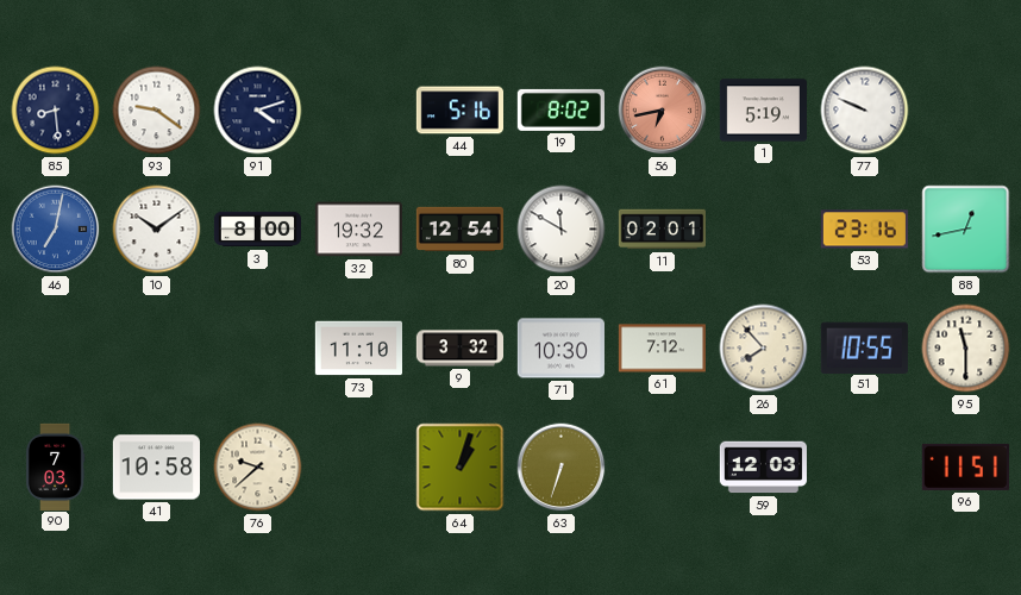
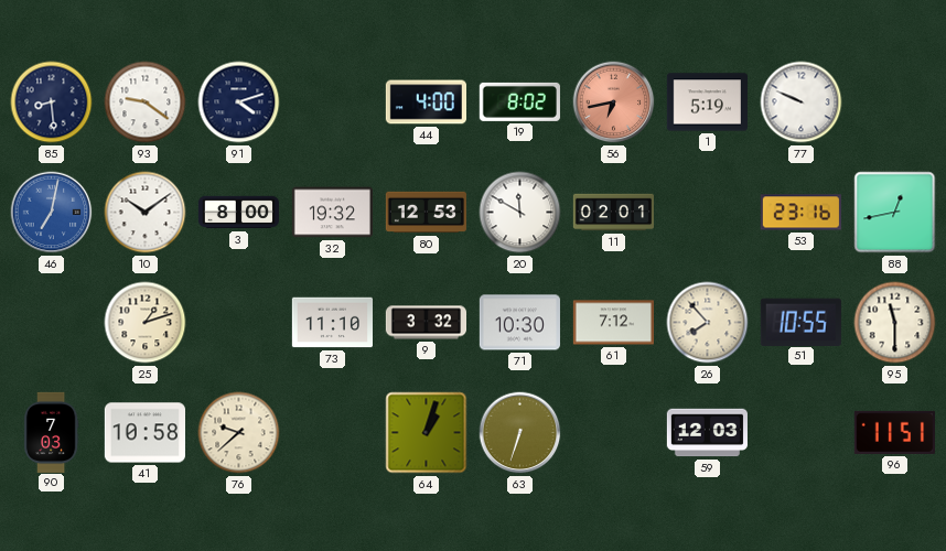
44: 5:16 -> 4:00 (426, 102)
80: 12:54 -> 12:53 (426, 213)
25: none -> 1:12 (146, 323)
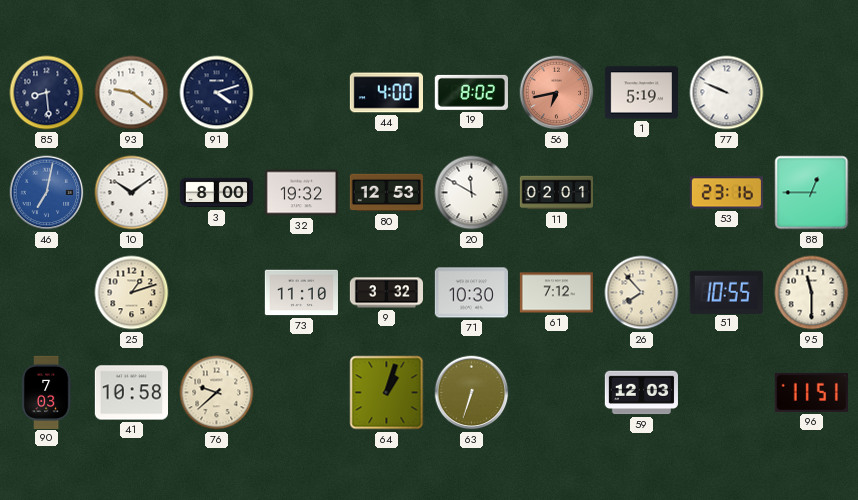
88: 12:43 -> 12:45 (812, 193)
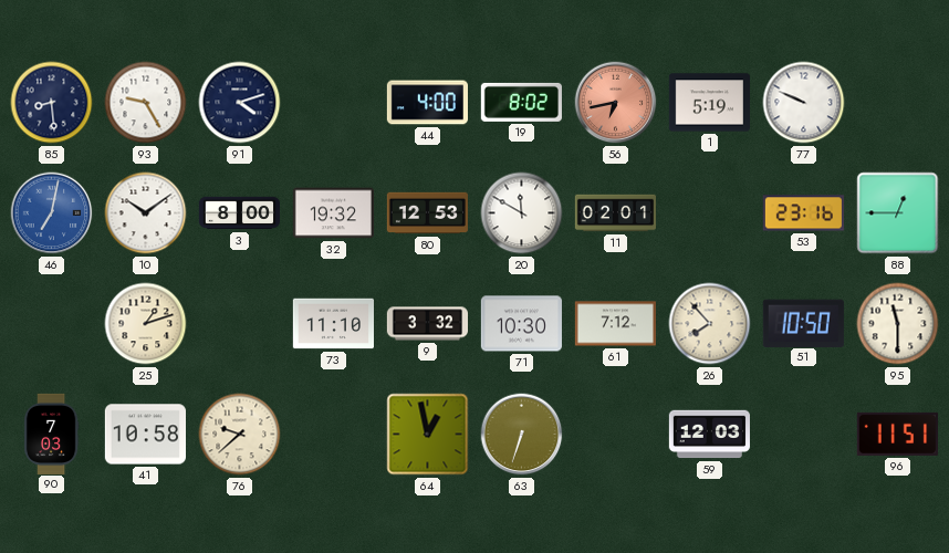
93: 9:21 -> 9:25 (146, 103)
51: 10:55 -> 10:50 (803, 323)
64: 1:03 -> 12:58 (428, 435)
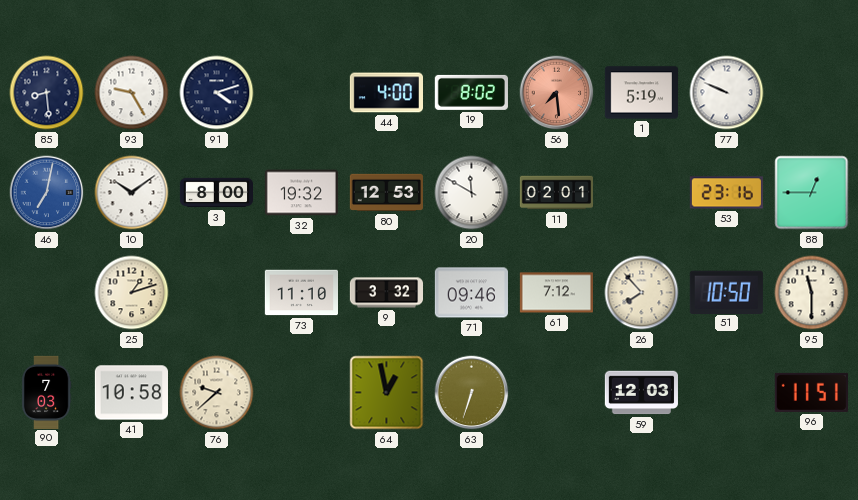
56: 6:43 -> 7:29 (557, 93)
71: 10:30 -> 09:46 (471, 293)
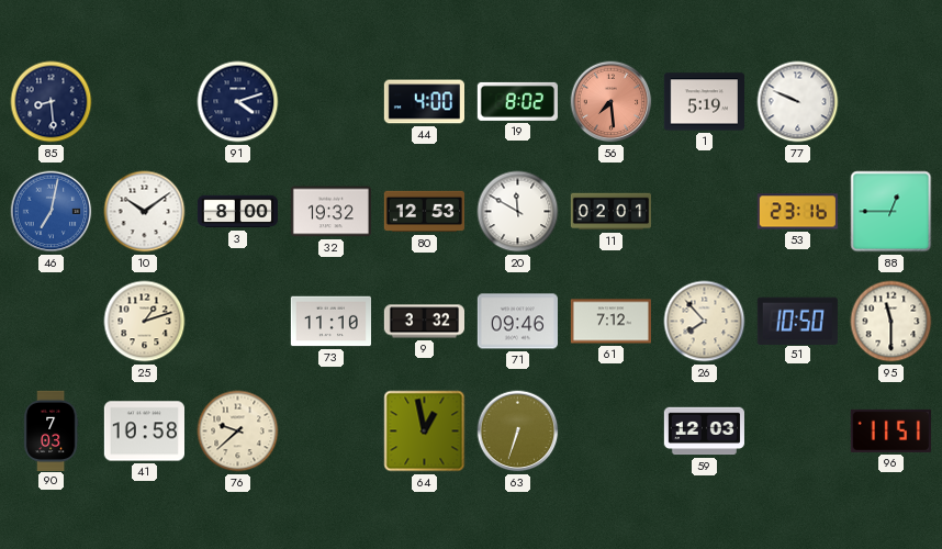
93: 9:25 -> none (132, 93)
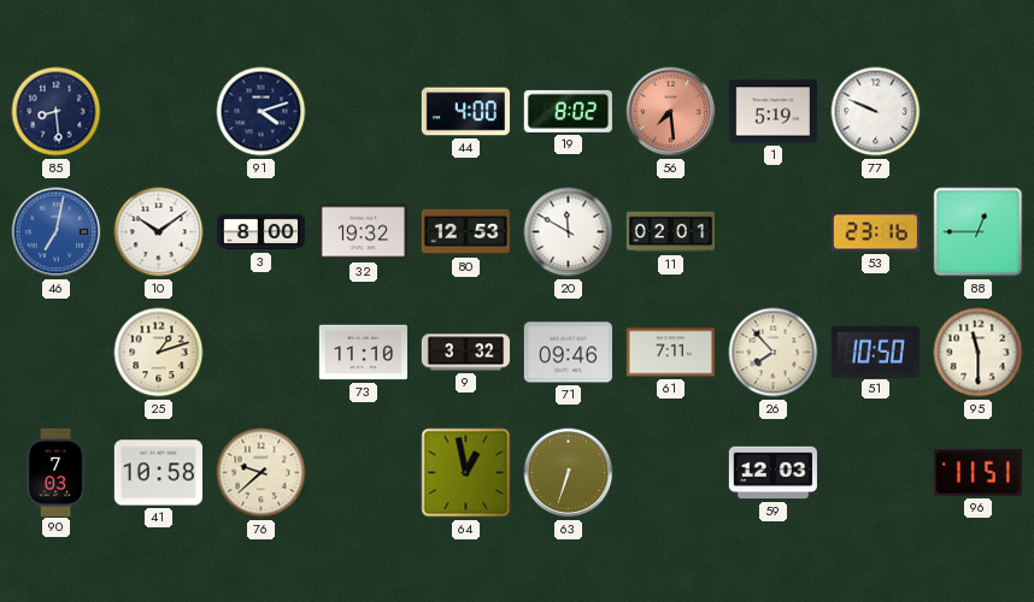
61: 7:12 -> 7:11 (670, 353)
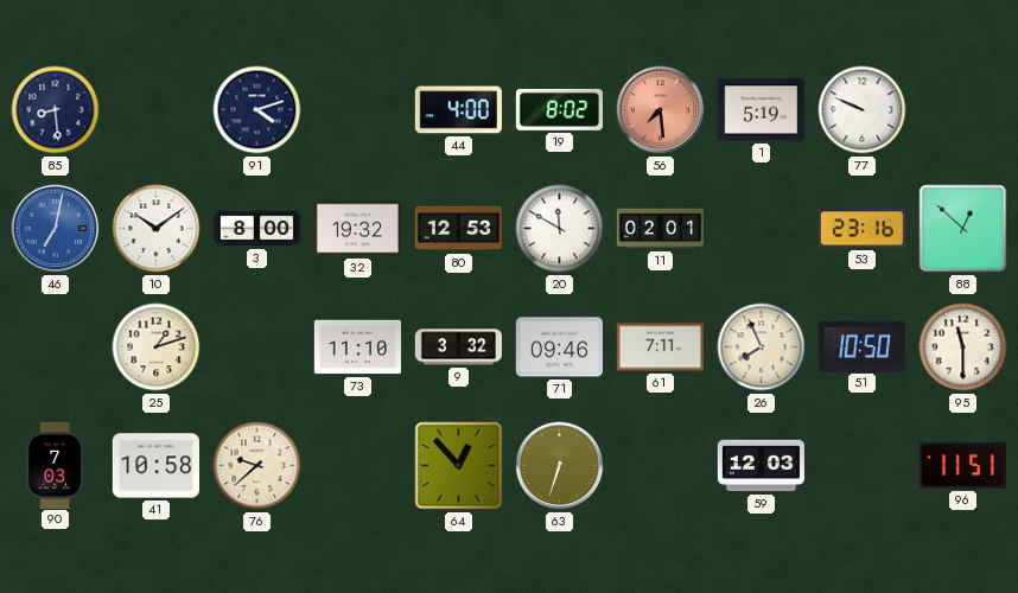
88: 12:45 -> 12:52 (963, 229)
26: 7:53 -> 7:56 (762, 347)
64: 12:58 -> 12:53 (459, 466)
